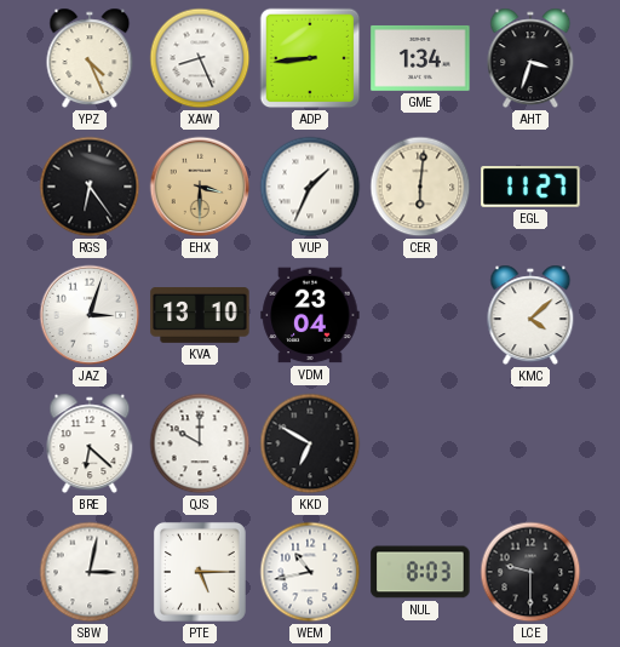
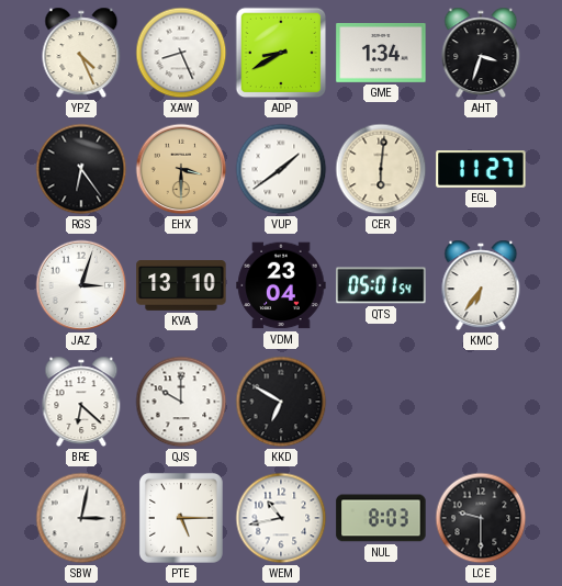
ADP: 8:44 -> 8:40 (281, 53)
VUP: 1:34 -> 1:39 (281, 169)
QTS: none -> 05:01 (381, 285)
KMC: 4:08 -> 6:36 (481, 285)
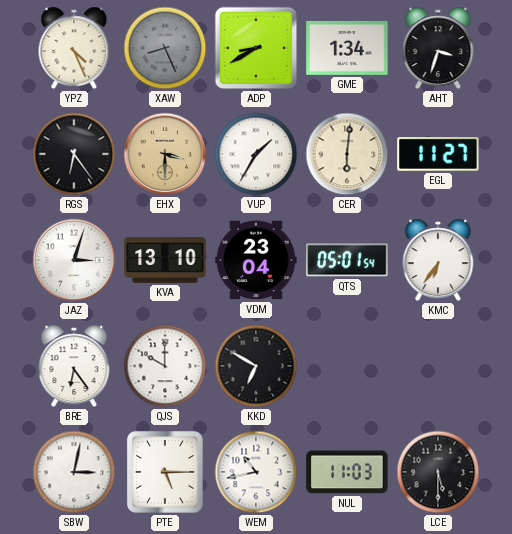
XAW dial: white -> grey (165, 48)
VUP: 1:39 -> 1:35 (256, 154)
BRE: 6:22 -> 6:24 (74, 366)
NUL: 8:03 -> 11:03 (347, 472)
LCE: 9:30 -> 5:30 (438, 472)
